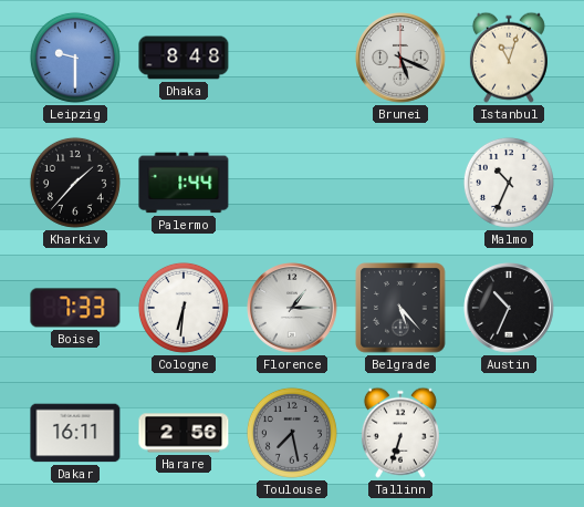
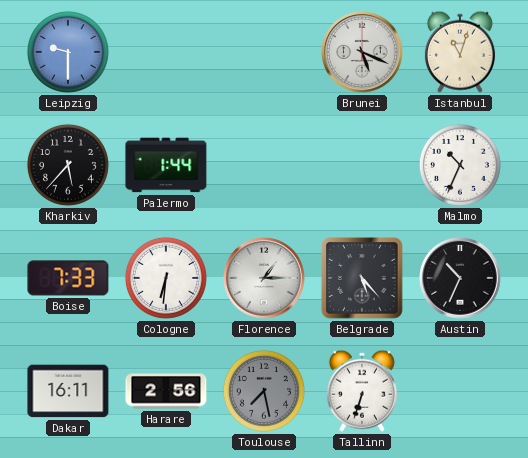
Dhaka: 8:48 -> none (184, 58)
Kharkiv: 1:37 -> 5:37 (68, 165)
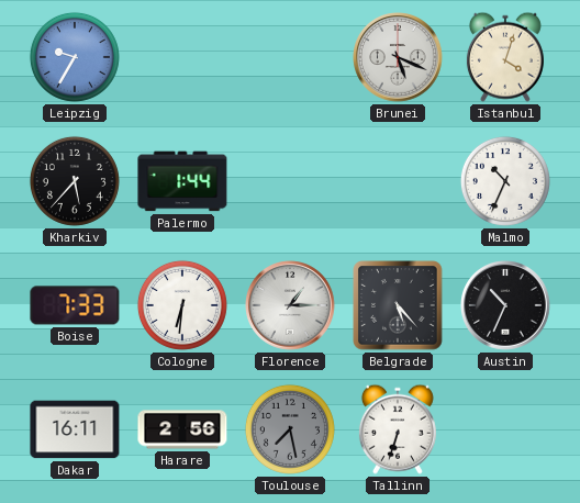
Leipzig: 9:30 -> 9:35 (75, 57)
Istanbul: 11:03 -> 4:03 (505, 57)
